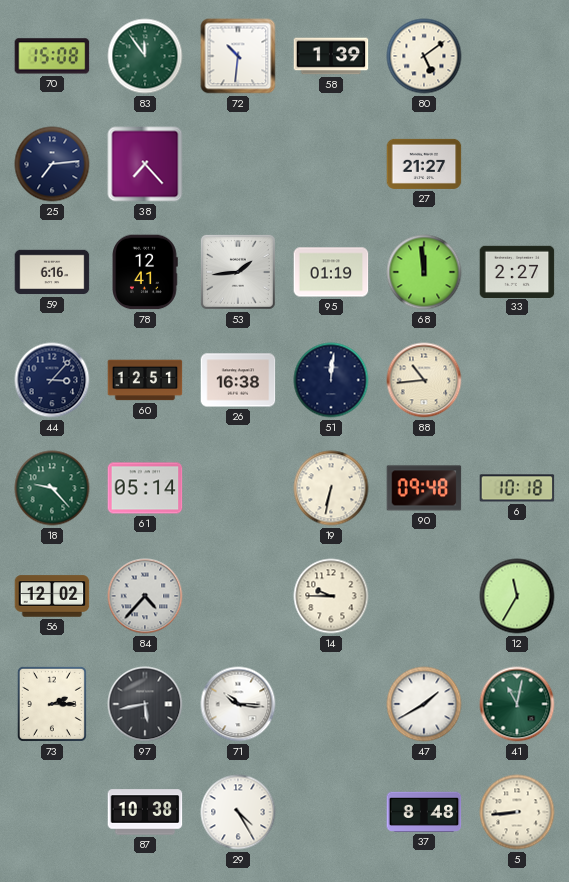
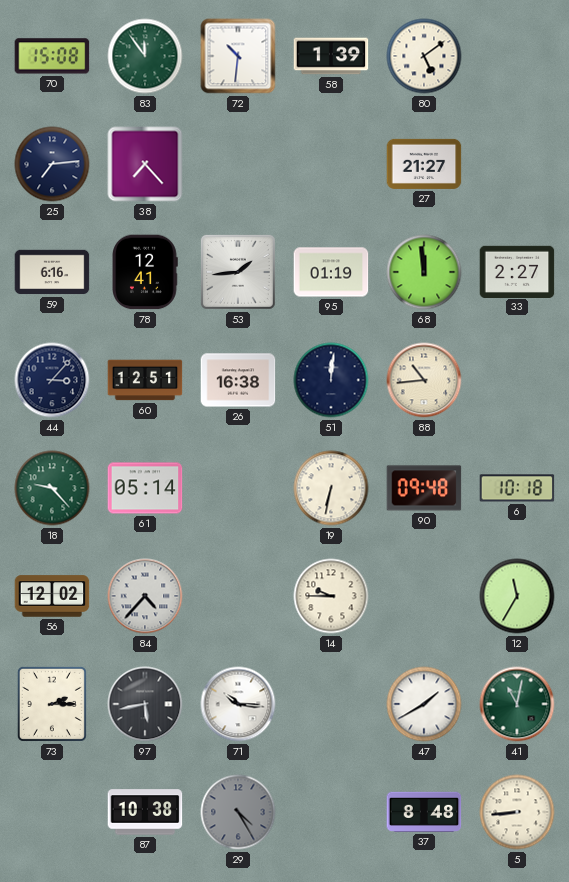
29 dial: white -> grey (238, 812)
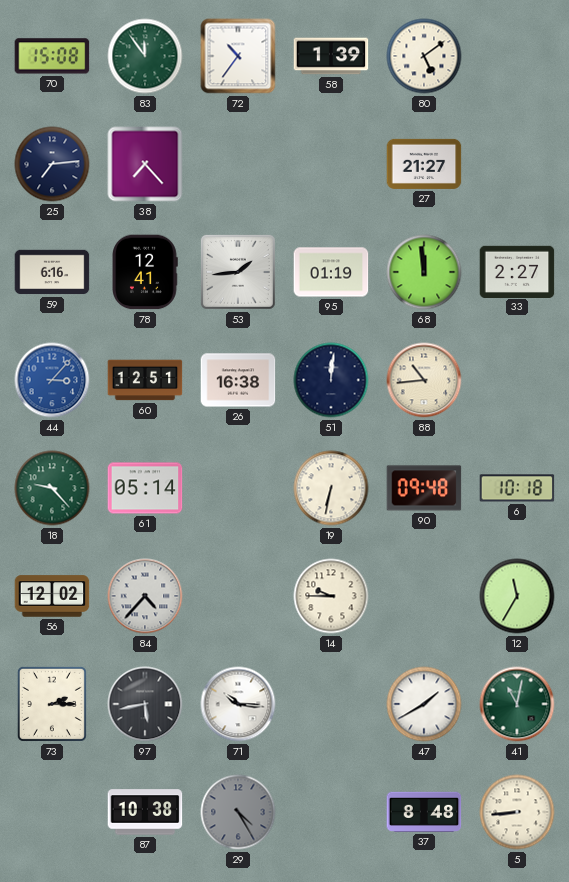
72: 10:31 -> 10:36 (238, 56)
44 dial: navy -> blue (52, 380)
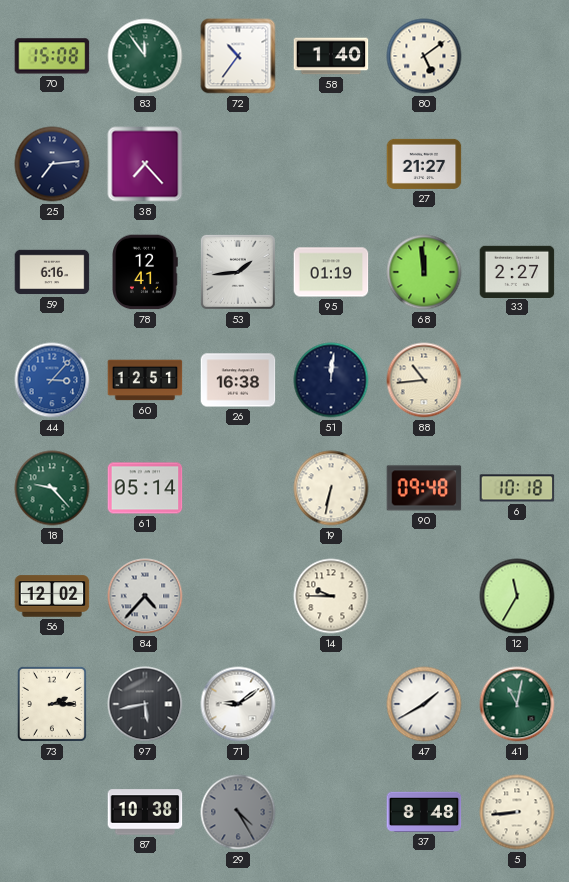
58: 1:39 -> 1:40 (331, 56)
71: 10:16 -> 9:09 (238, 704)
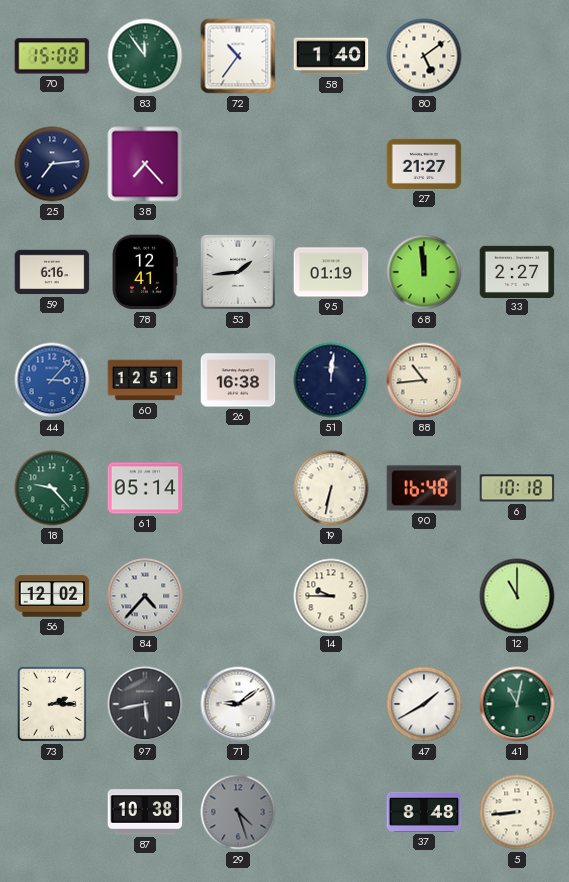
90: 09:48 -> 16:48 (424, 488)
12: 11:35 -> 11:00 (517, 596)
29: 4:25 -> 4:27 (238, 812)
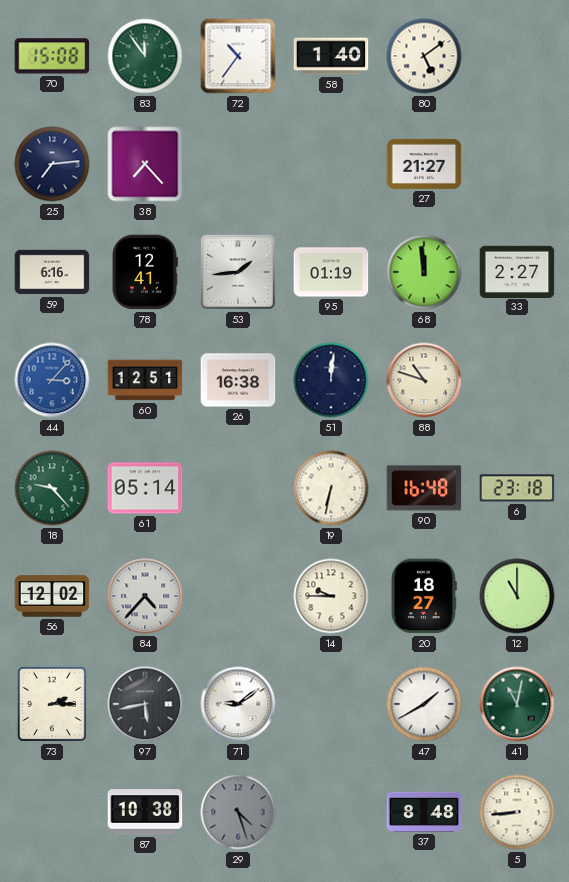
88: 10:44 -> 10:48 (424, 380)
6: 10:18 -> 23:18 (517, 488)
20: none -> 18:27 (424, 596)
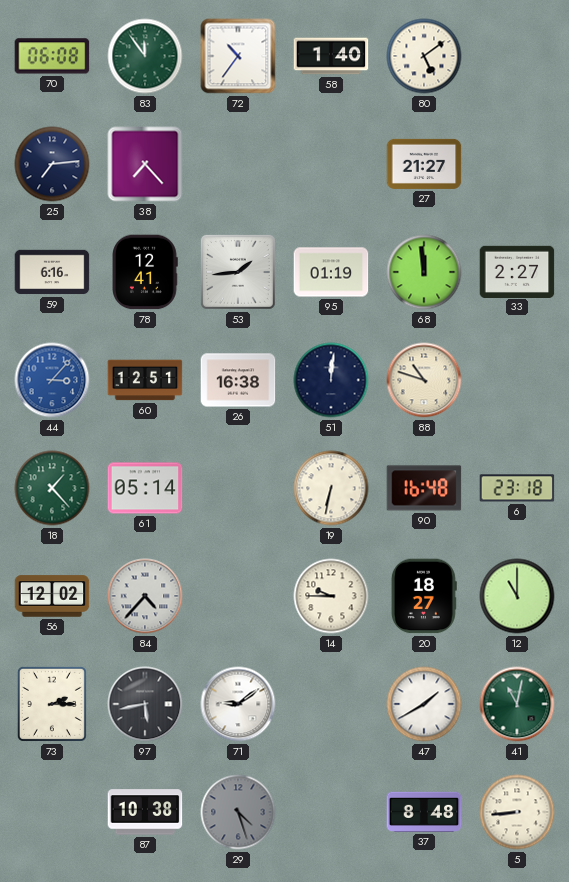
70: 15:08 -> 06:08 (52, 56)
18: 9:23 -> 1:23 (52, 488)
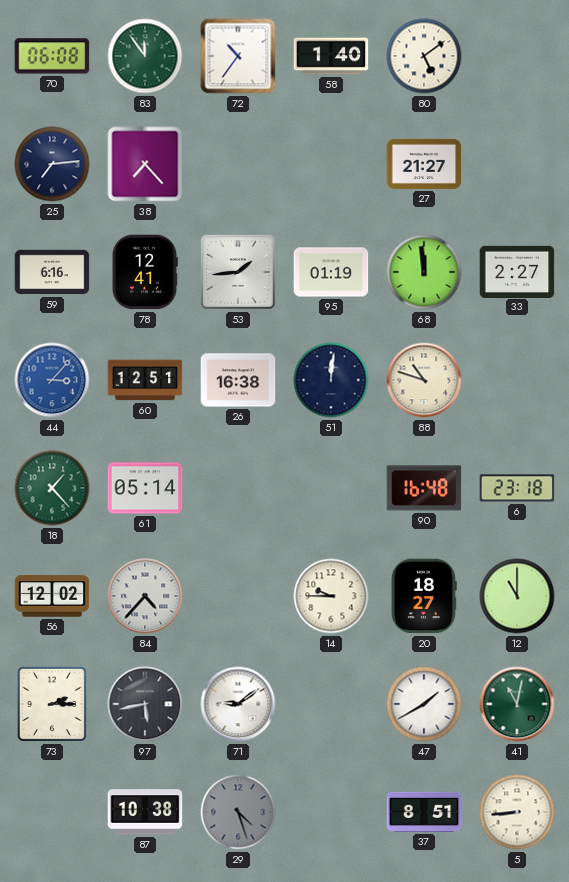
19: 6:32 -> none (331, 488)
37: 8:48 -> 8:51 (424, 812)
